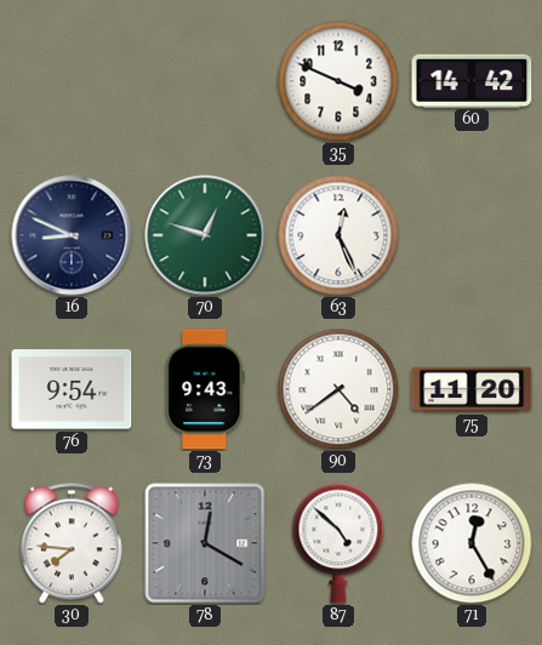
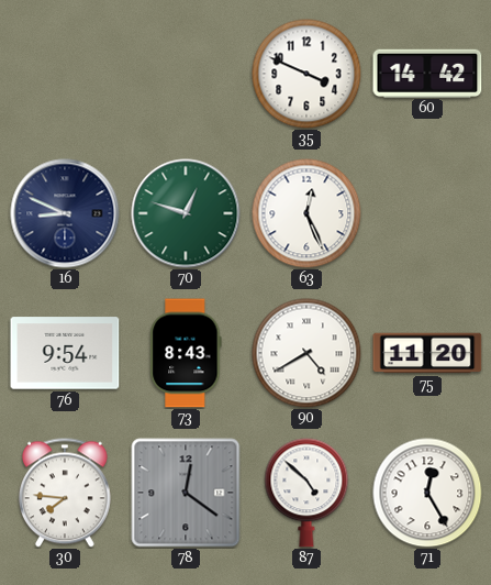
73: 9:43 -> 8:43 (186, 353)
90: 4:39 -> 4:40 (306, 353)
78: 12:20 -> 12:21 (186, 493)
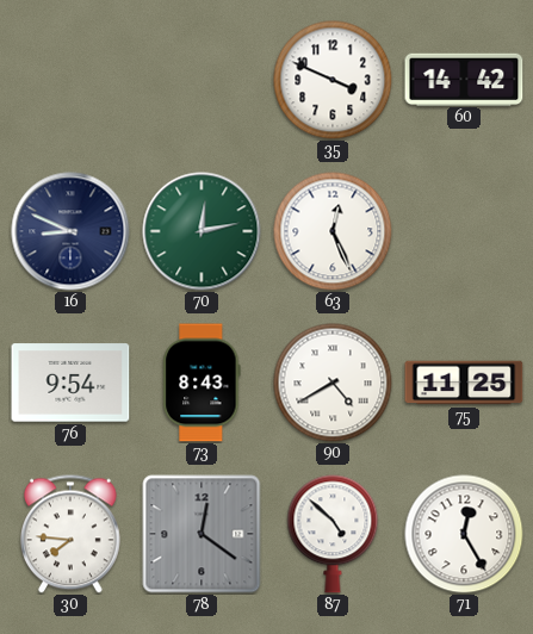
70: 12:48 -> 12:13 (202, 231)
75: 11:20 -> 11:25 (464, 383)
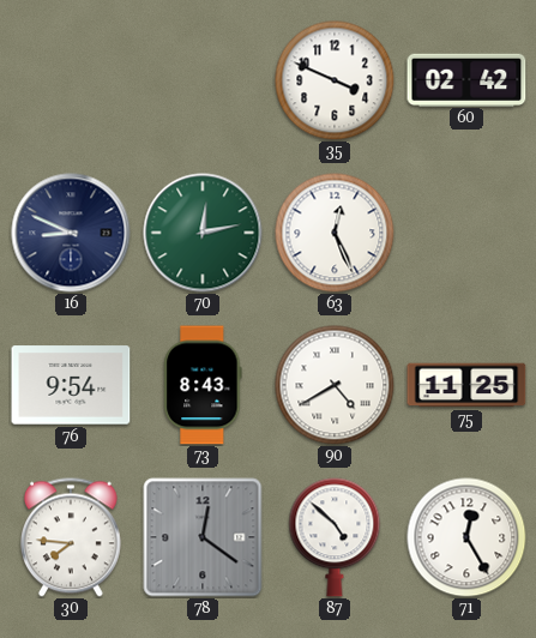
60: 14:42 -> 02:42 (466, 79)
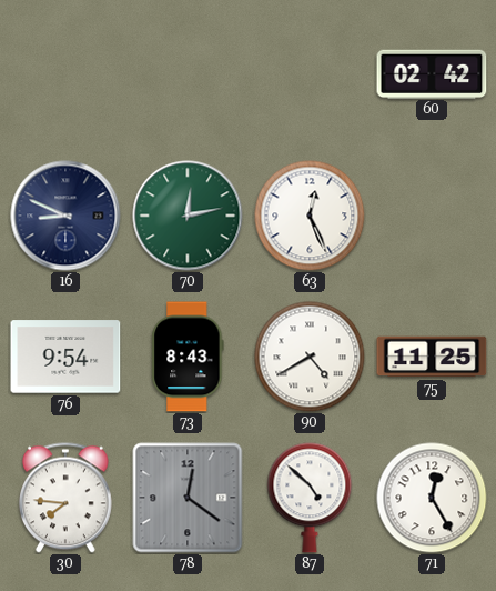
35: 3:49 -> none (335, 80)
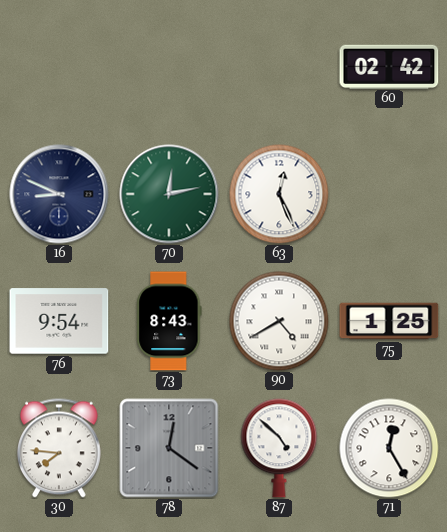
75: 11:25 -> 1:25 (389, 321)
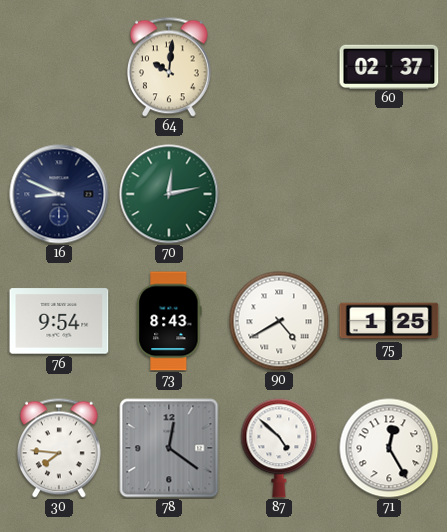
64: none -> 10:01 (169, 67)
60: 02:42 -> 02:37 (389, 66)
63: 12:26 -> none (279, 194)
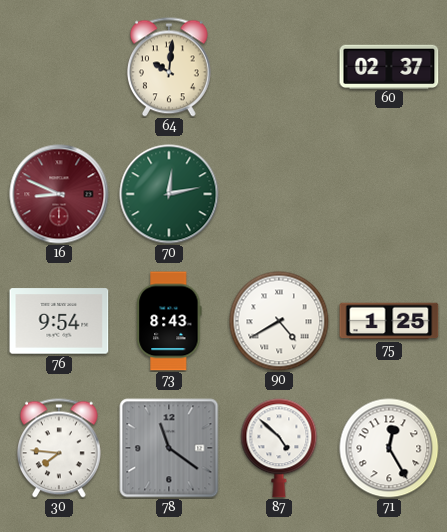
16 dial: navy -> burgundy (59, 194)
78: 12:21 -> 11:21 (169, 448)
